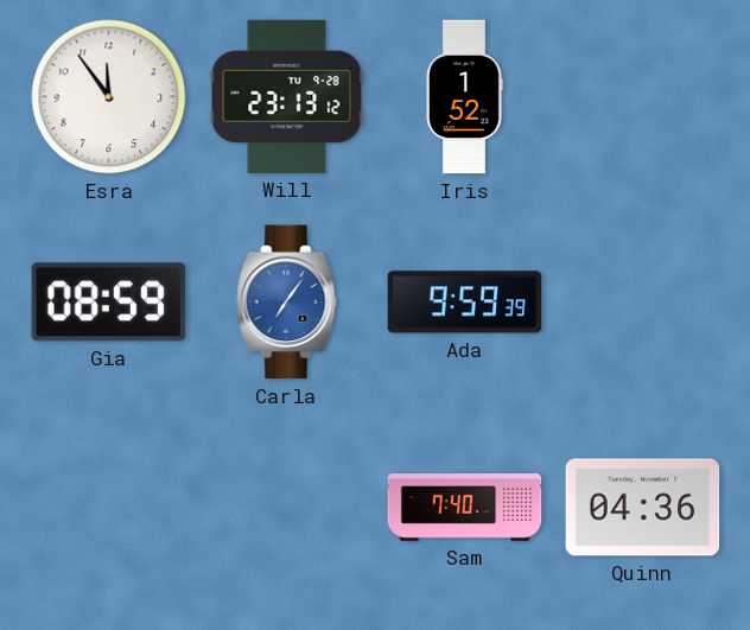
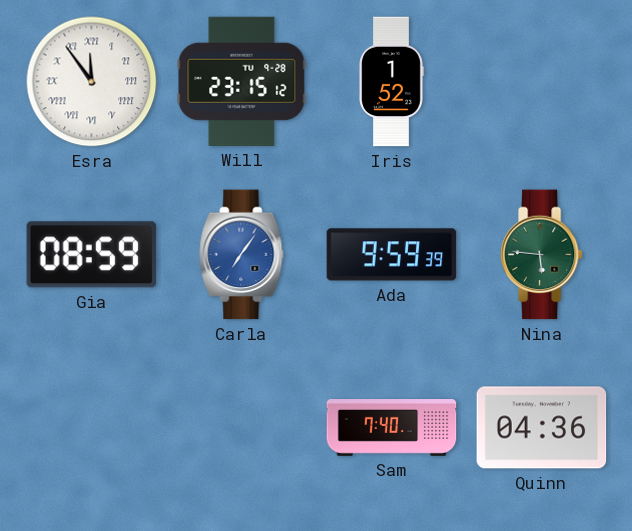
Esra numerals: Arabic -> Roman (92, 82)
Will: 23:13 -> 23:15 (242, 81)
Nina: none -> 5:46 (541, 255)
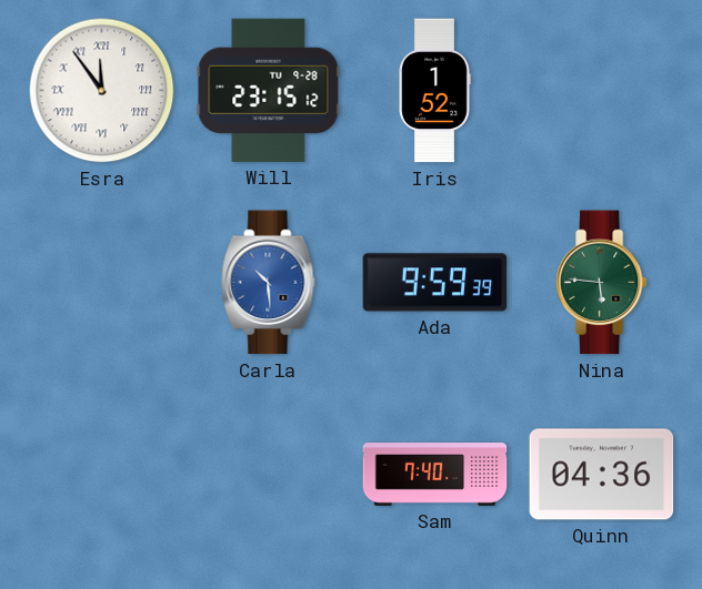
Gia: 08:59 -> none (92, 255)
Carla: 7:06 -> 10:29 (269, 283)
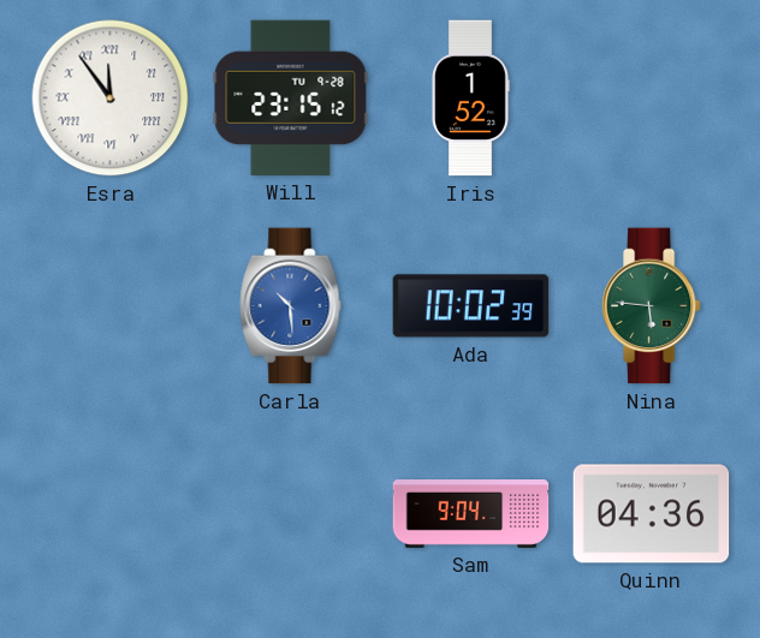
Ada: 9:59 -> 10:02 (471, 306)
Sam: 7:40 -> 9:04 (471, 514)
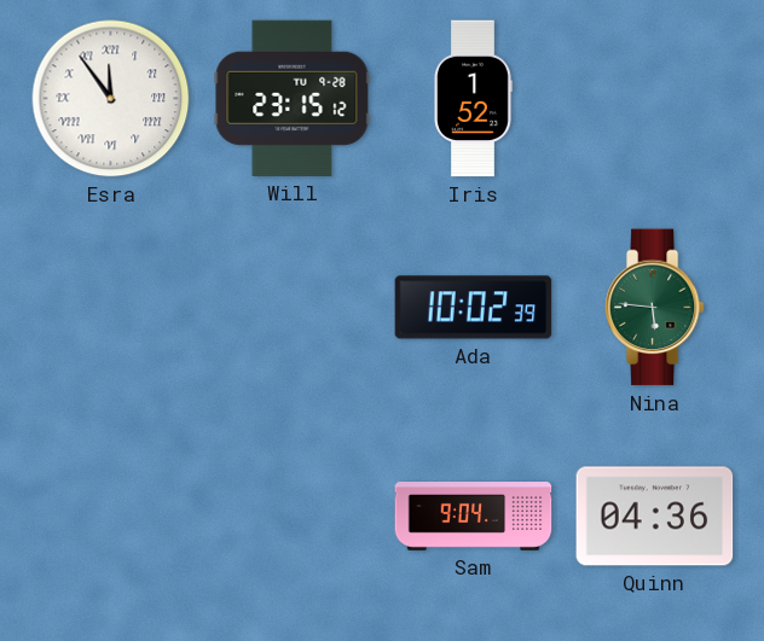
Carla: 10:29 -> none (291, 306)
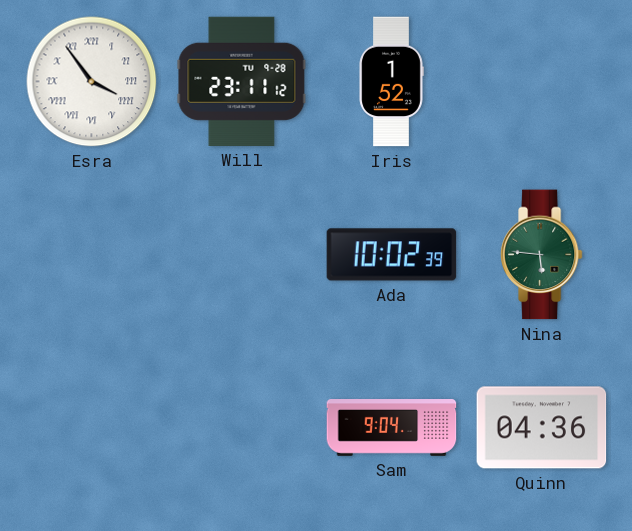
Esra: 11:54 -> 3:54 (92, 82)
Will: 23:15 -> 23:11 (242, 81)
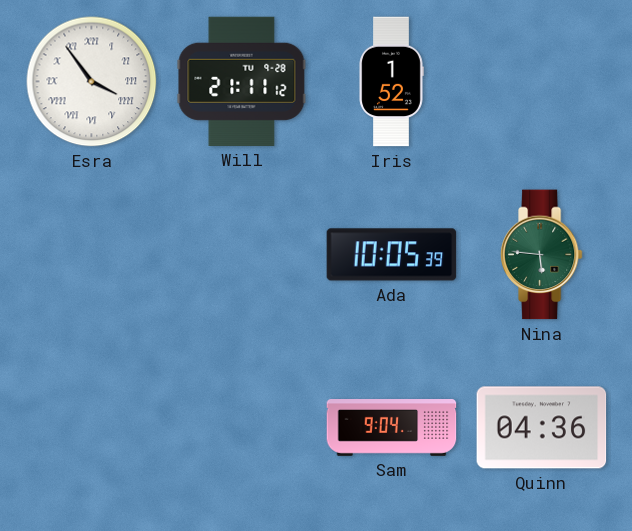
Will: 23:11 -> 21:11 (242, 81)
Ada: 10:02 -> 10:05 (392, 255)
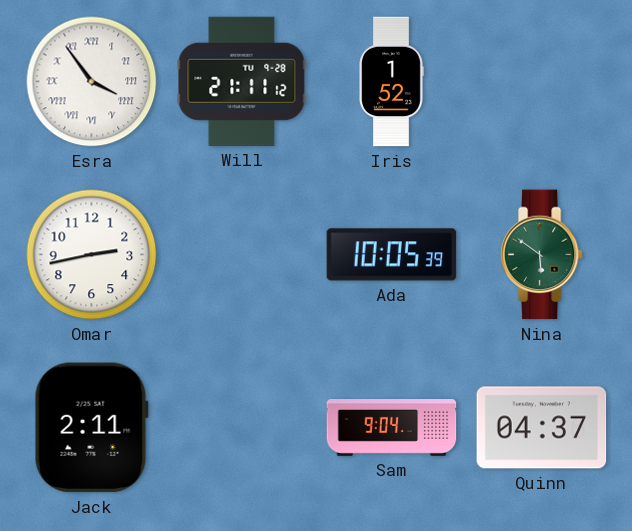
Omar: none -> 2:43 (92, 255)
Nina: 5:46 -> 5:51 (541, 255)
Jack: none -> 2:11 (91, 428)
Quinn: 04:36 -> 04:37 (542, 428)
